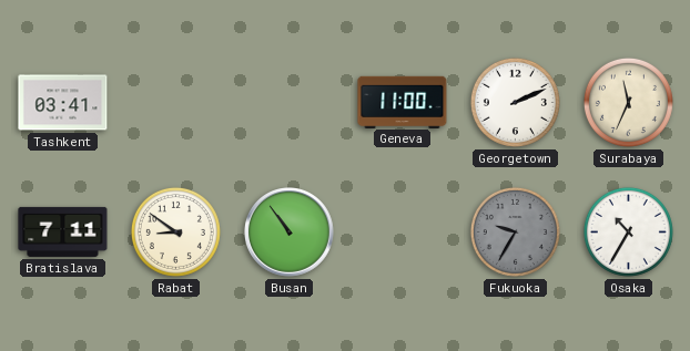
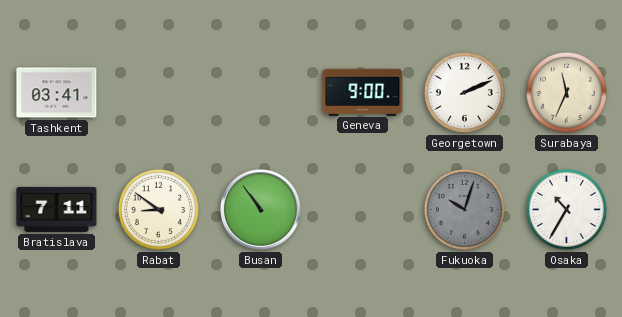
Geneva: 11:00 -> 9:00 (363, 92)
Fukuoka: 9:35 -> 10:03 (464, 209)
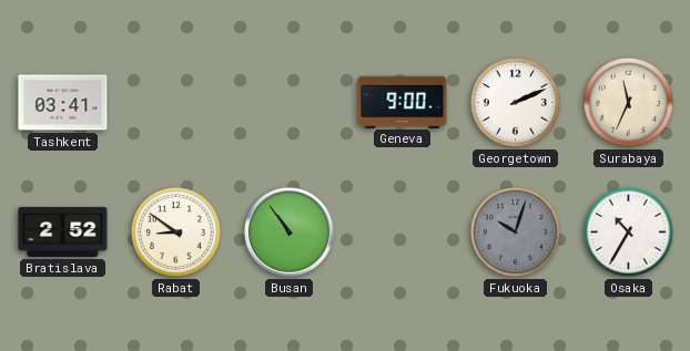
Bratislava: 7:11 -> 2:52 (63, 231)
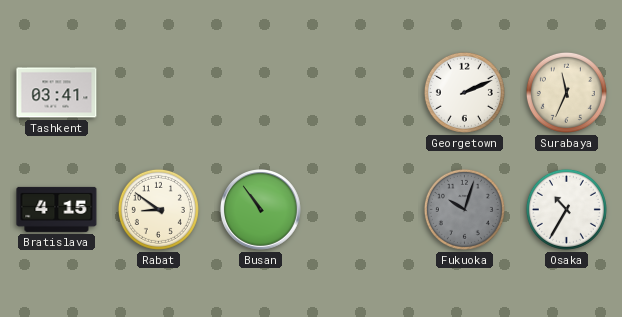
Geneva: 9:00 -> none (403, 102)
Bratislava: 2:52 -> 4:15 (57, 209)
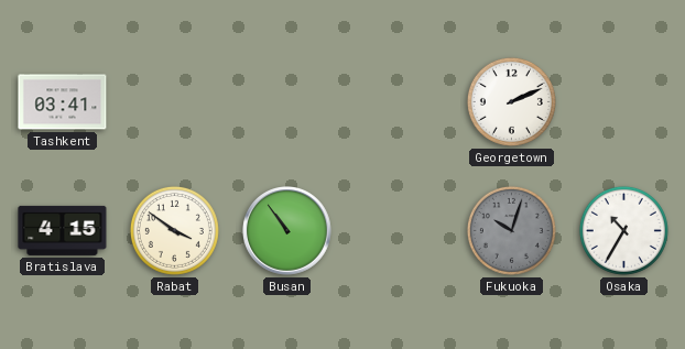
Surabaya: 11:34 -> none (566, 92)
Rabat: 8:51 -> 3:51 (174, 230)
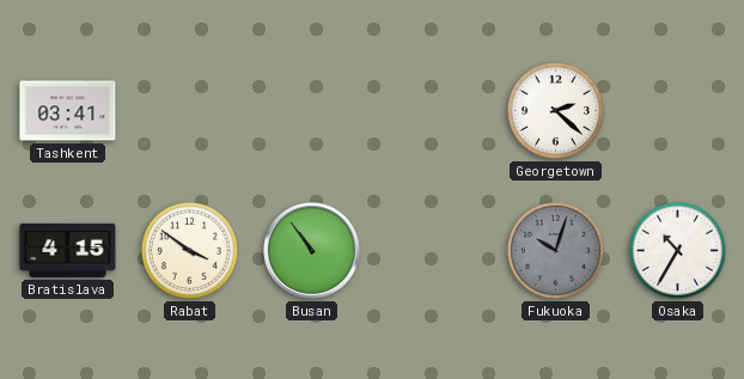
Georgetown: 2:11 -> 2:22 (555, 110)
